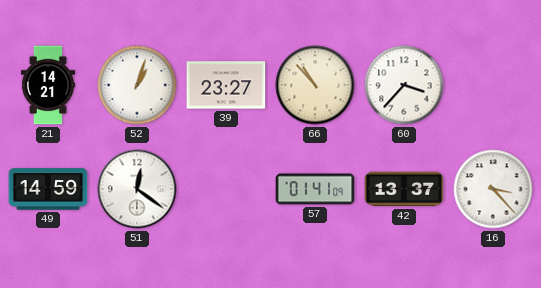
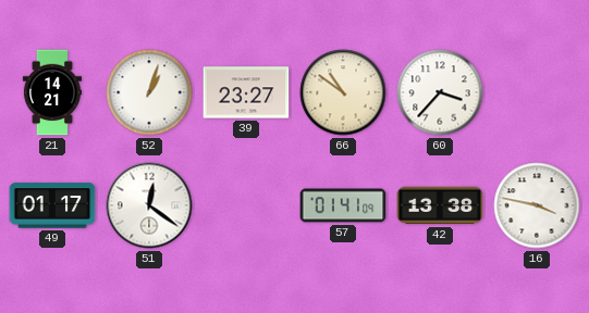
66: 10:53 -> 10:51 (343, 92)
49: 14:59 -> 01:17 (52, 205)
42: 13:37 -> 13:38 (440, 205)
16: 3:23 -> 3:47 (537, 205)
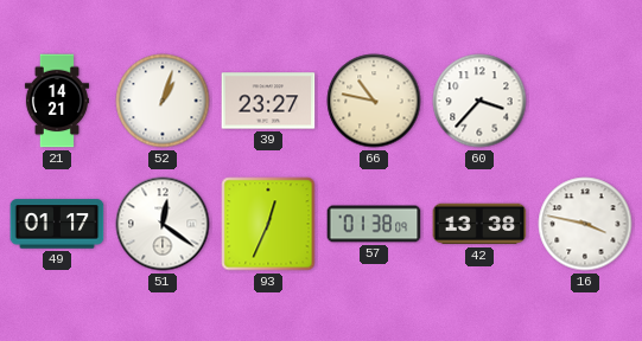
66: 10:51 -> 10:47 (374, 101)
93: none -> 12:34 (268, 224)
57: 01:41 -> 01:38 (374, 224)
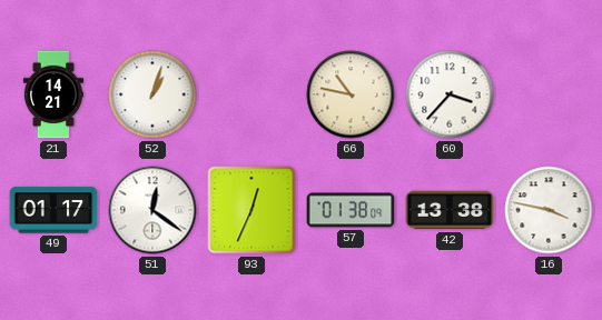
39: 23:27 -> none (268, 101)
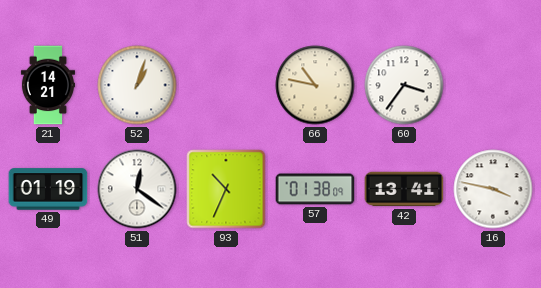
60: 3:37 -> 3:36 (404, 85)
49: 01:17 -> 01:19 (48, 189)
93: 12:34 -> 10:34 (226, 189)
42: 13:38 -> 13:41 (404, 189)
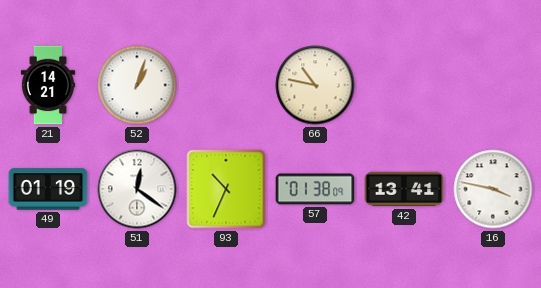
60: 3:36 -> none (404, 85)
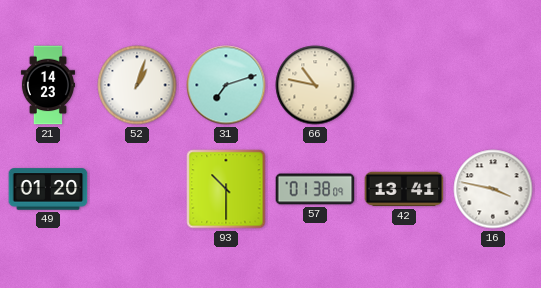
21: 14:21 -> 14:23 (48, 85)
31: none -> 7:12 (226, 85)
49: 01:19 -> 01:20 (48, 189)
51: 12:21 -> none (137, 189)
93: 10:34 -> 10:30 (226, 189)
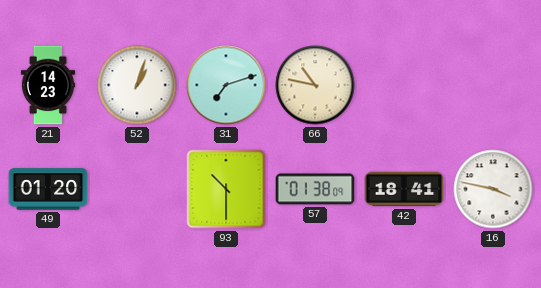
42: 13:41 -> 18:41 (404, 189)
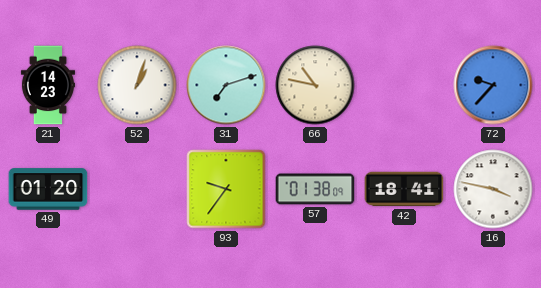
72: none -> 9:37 (493, 85)
93: 10:30 -> 9:36 (226, 189)
